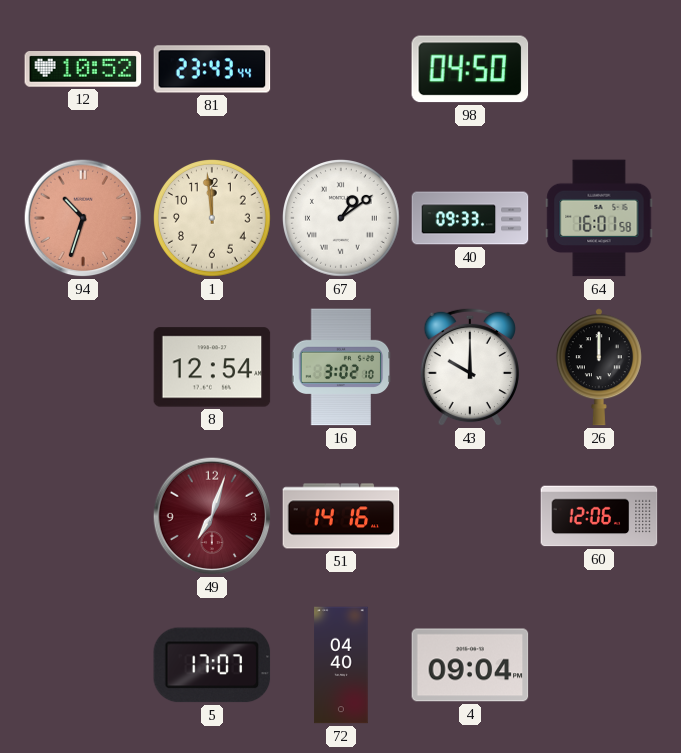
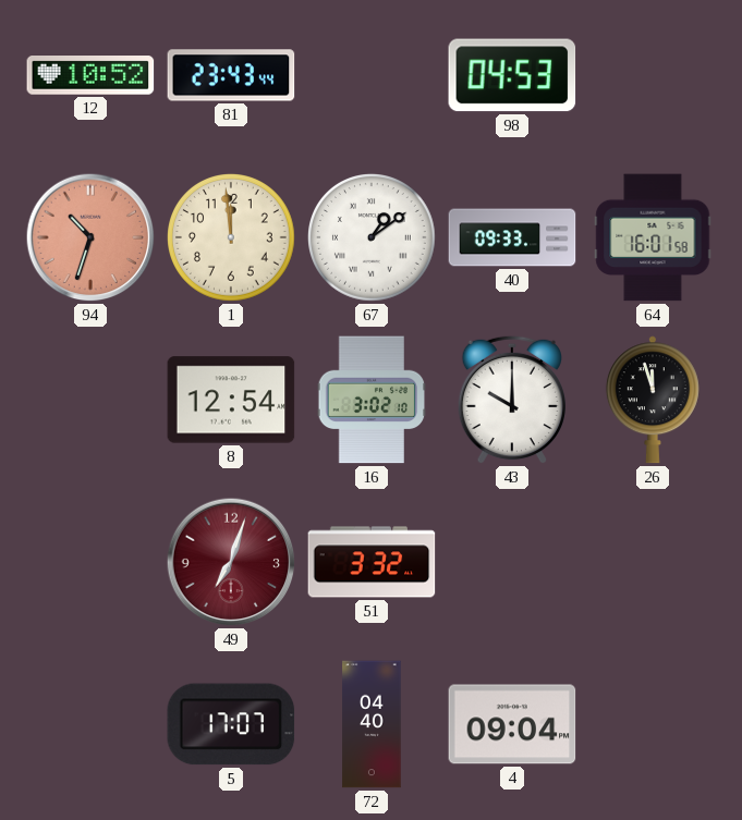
98: 04:50 -> 04:53 (512, 75)
26: 12:00 -> 11:57 (653, 400)
51: 14:16 -> 3:32 (372, 562)
60: 12:06 -> none (599, 516)
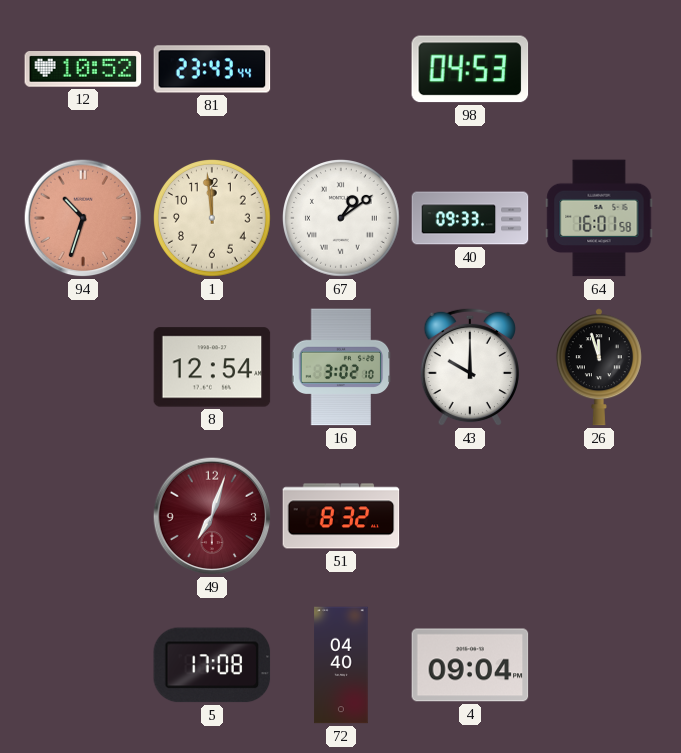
51: 3:32 -> 8:32 (341, 516)
5: 17:07 -> 17:08 (212, 665)
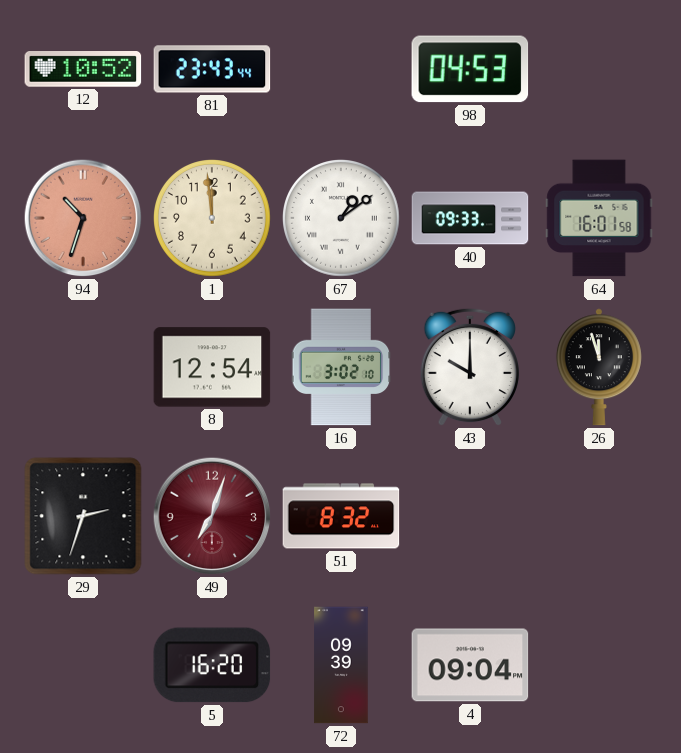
29: none -> 2:33 (83, 516)
5: 17:08 -> 16:20 (212, 665)
72: 04:40 -> 09:39 (341, 665)
